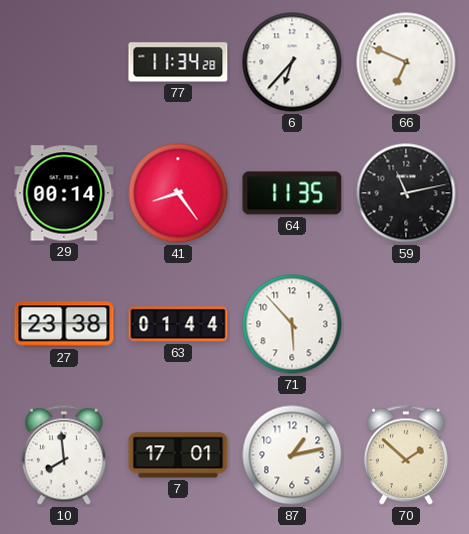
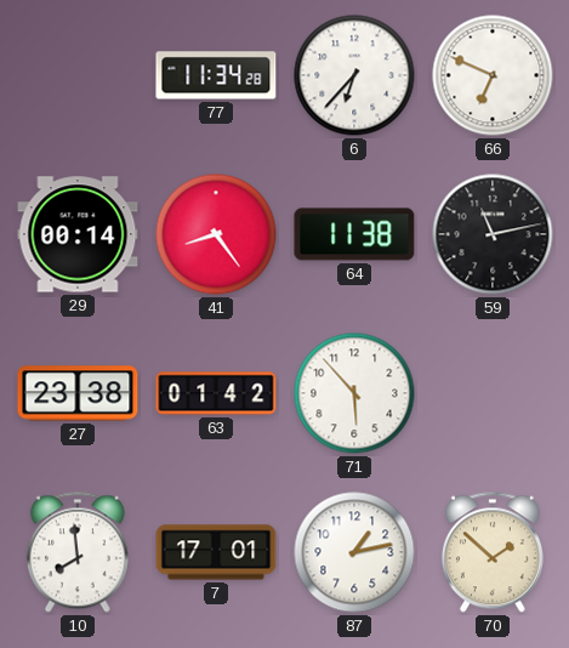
64: 11:35 -> 11:38 (354, 234)
63: 01:44 -> 01:42 (216, 393)
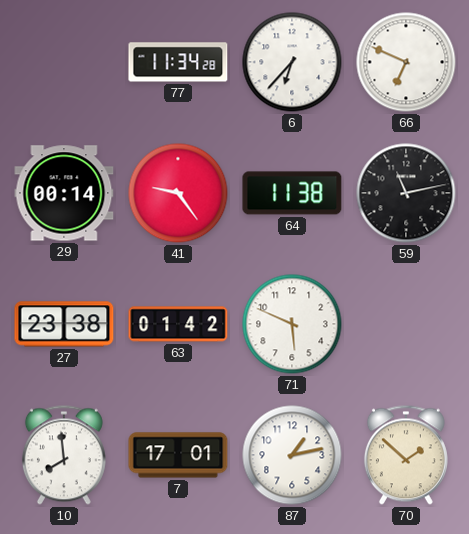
41: 8:24 -> 9:24 (178, 193)
71: 5:53 -> 5:49 (292, 324)
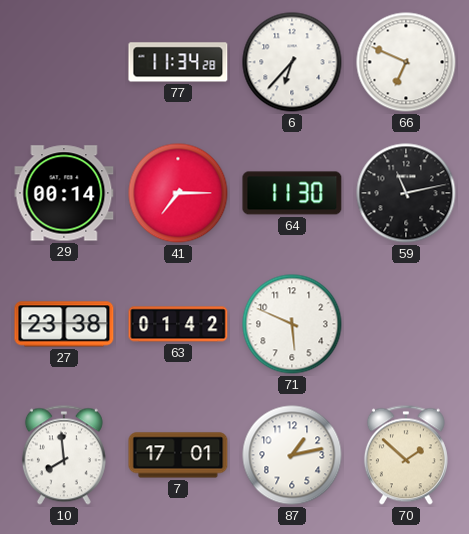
41: 9:24 -> 7:15 (178, 193)
64: 11:38 -> 11:30 (292, 193)
